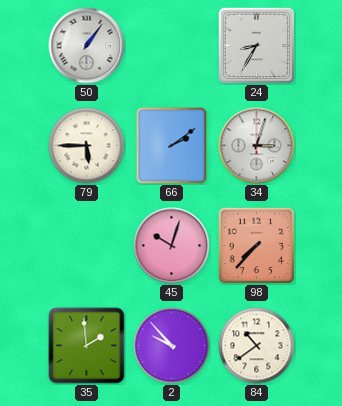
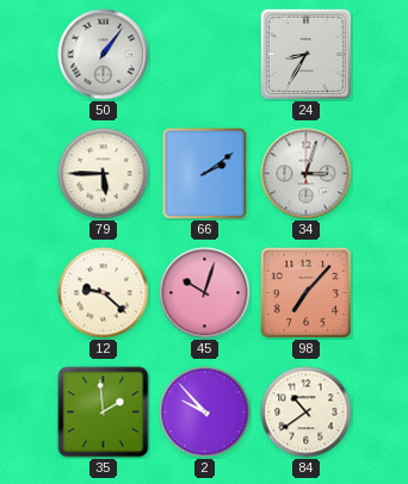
12: none -> 9:22 (104, 293)
98: 7:37 -> 7:07 (305, 292)
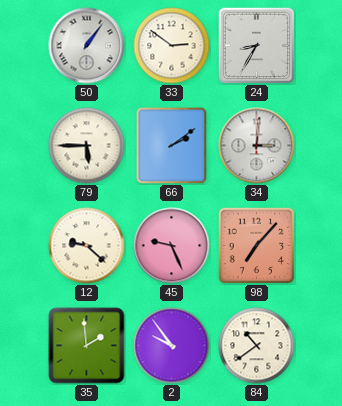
33: none -> 2:51 (172, 46)
34: 3:03 -> 3:01 (257, 146)
45: 10:03 -> 9:26 (172, 246)
2: 9:53 -> 9:54 (172, 346)
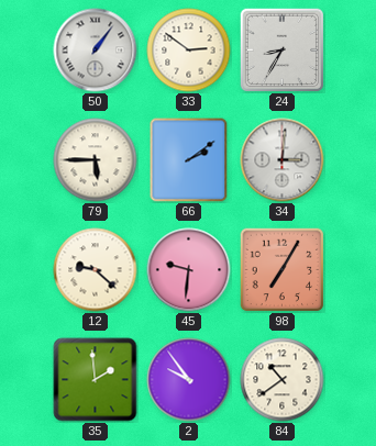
45: 9:26 -> 9:31 (189, 270)
98: 7:07 -> 7:05 (281, 269)
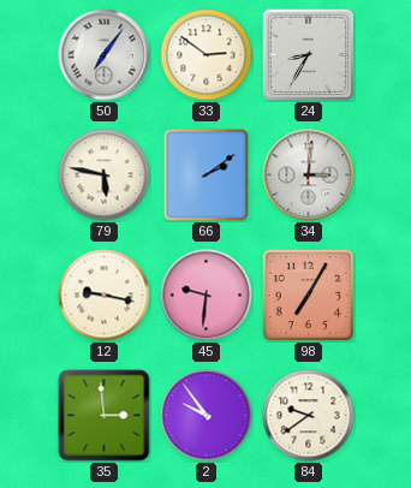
50: 1:06 -> 7:06 (105, 55)
79: 5:45 -> 5:47 (105, 175)
12: 9:22 -> 9:17 (105, 296)
35: 1:59 -> 2:59 (105, 416)
84: 10:39 -> 9:39 (309, 416)
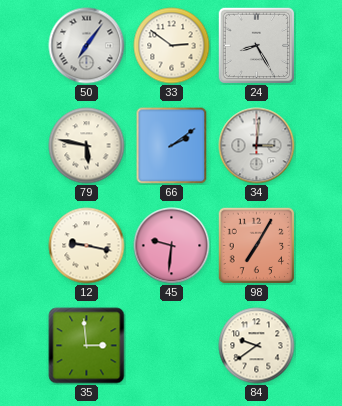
24: 8:35 -> 8:25 (256, 45)
2: 9:54 -> none (207, 416)
